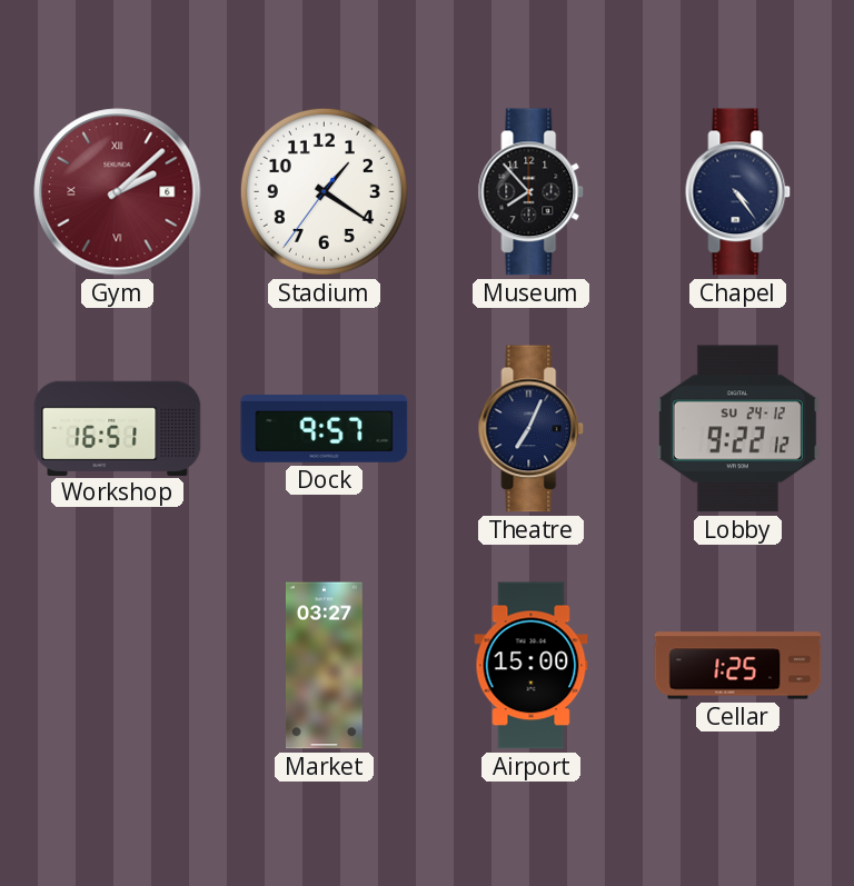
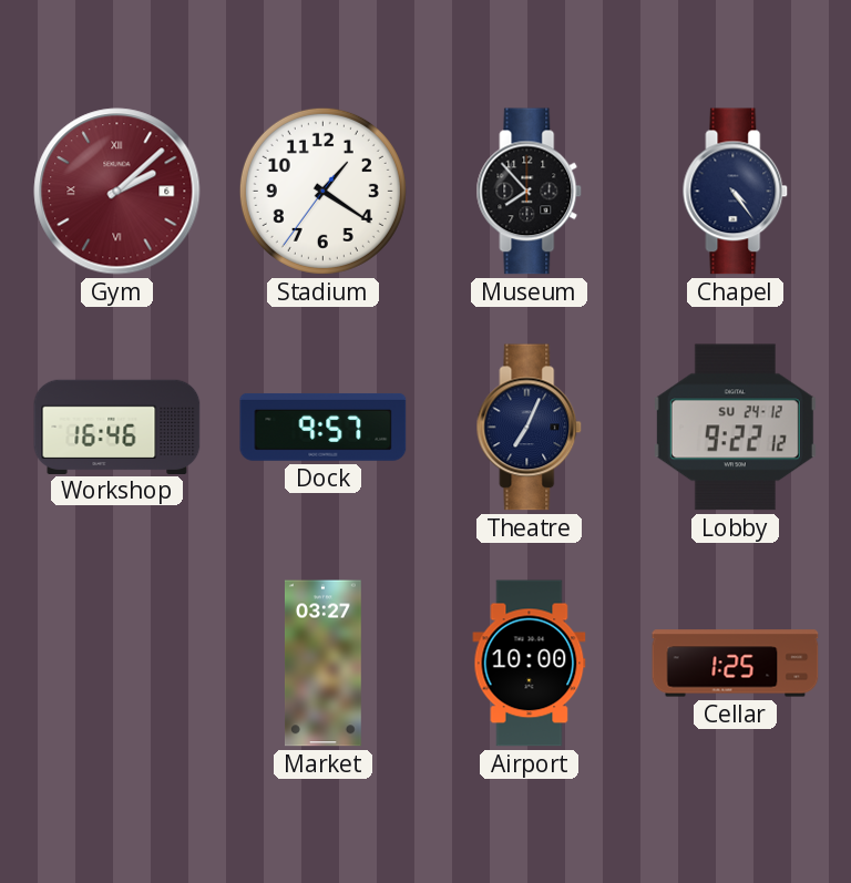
Workshop: 16:51 -> 16:46 (117, 427)
Airport: 15:00 -> 10:00 (530, 664)
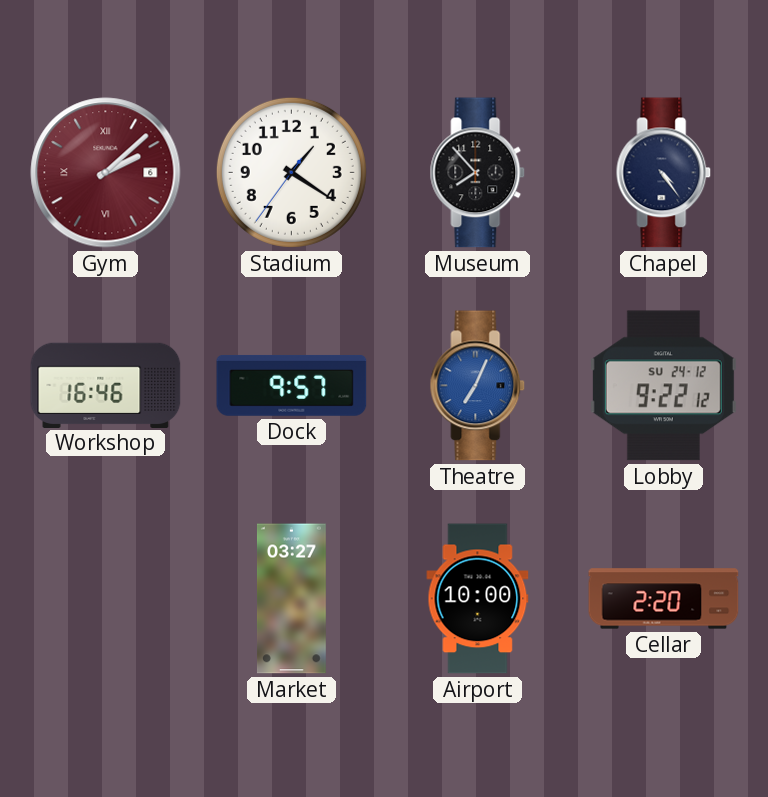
Theatre dial: navy -> blue (478, 386)
Cellar: 1:25 -> 2:20 (664, 599)
